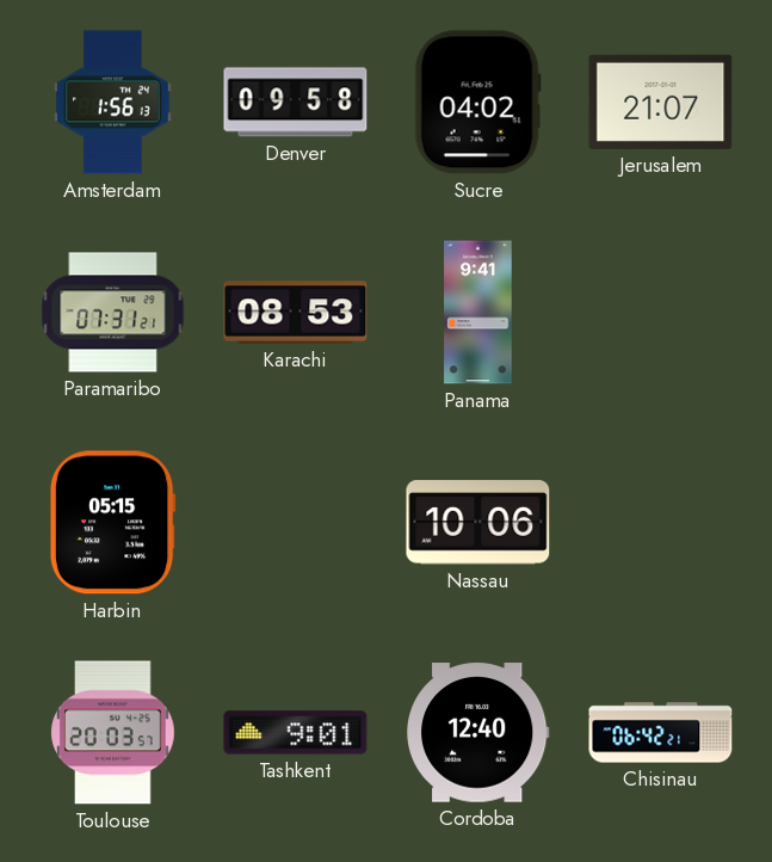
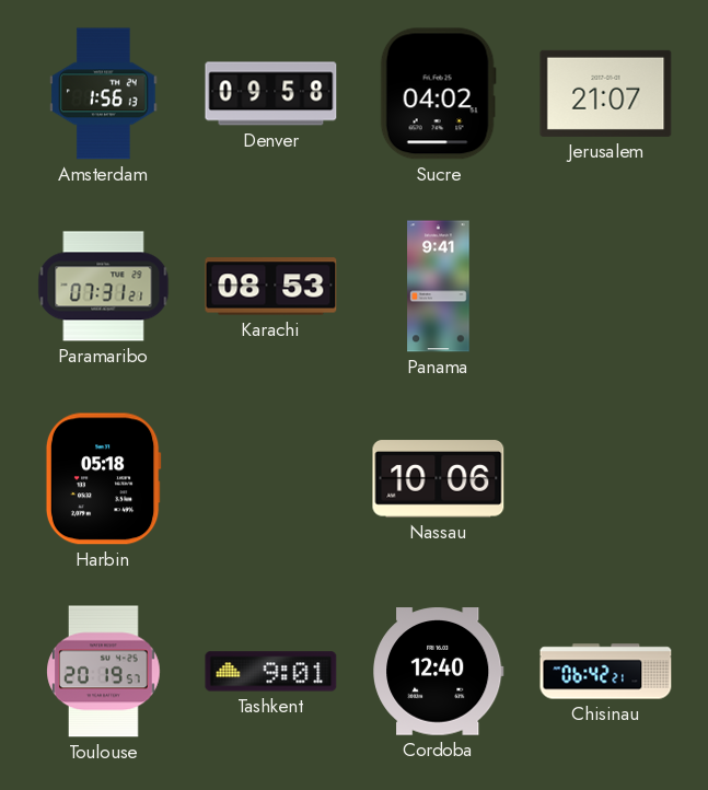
Harbin: 05:15 -> 05:18 (103, 479)
Toulouse: 20:03 -> 20:19 (104, 672)
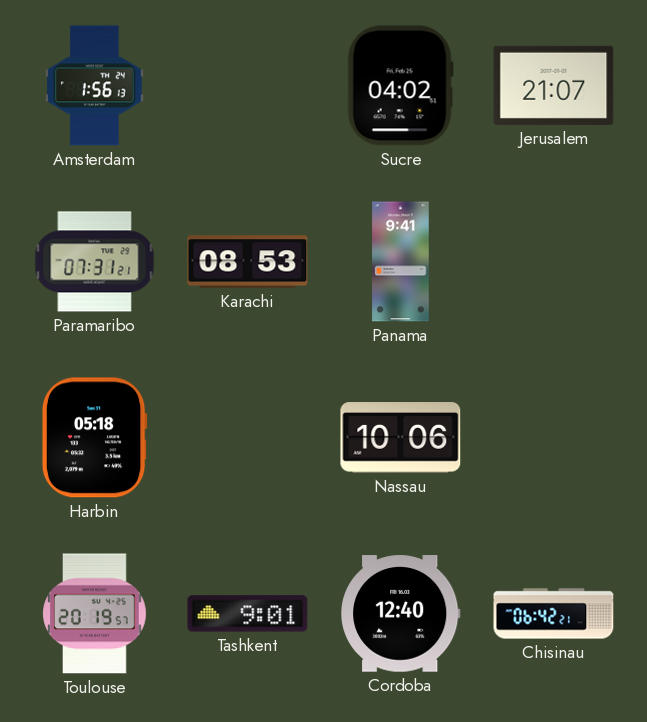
Denver: 09:58 -> none (271, 94)
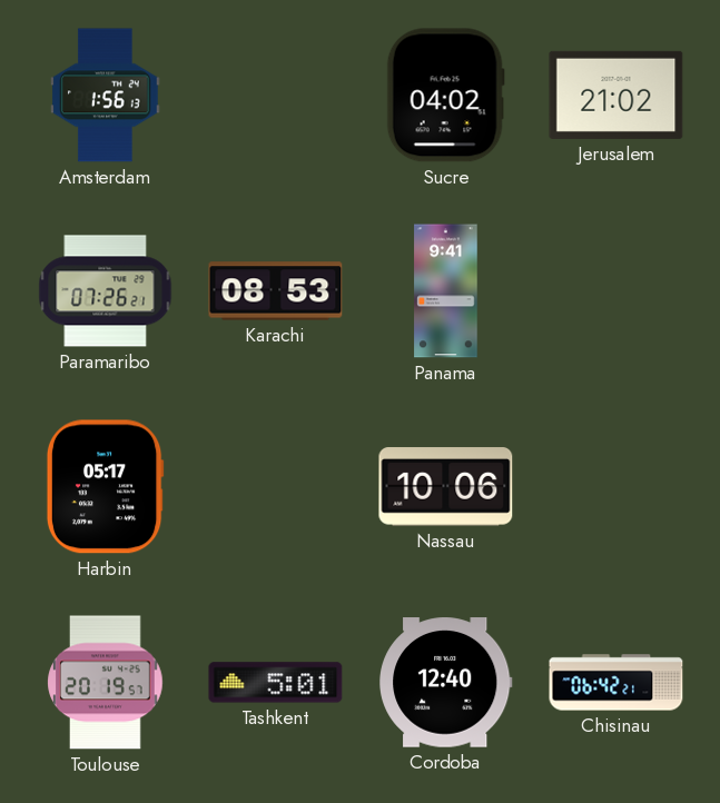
Jerusalem: 21:07 -> 21:02 (617, 95)
Paramaribo: 07:31 -> 07:26 (106, 291)
Harbin: 05:18 -> 05:17 (105, 487)
Tashkent: 9:01 -> 5:01 (276, 683)
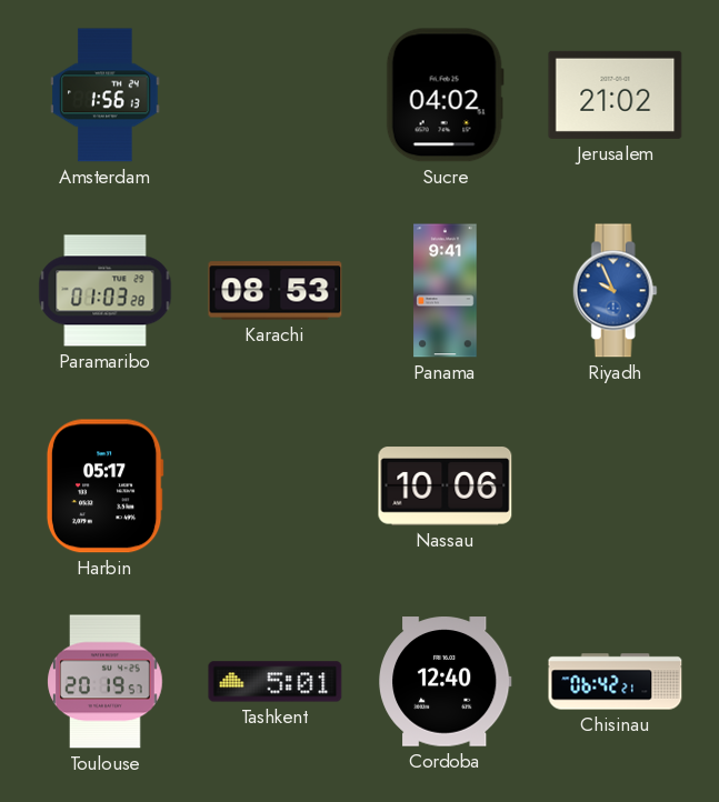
Paramaribo: 07:26 -> 01:03 (106, 291)
Riyadh: none -> 9:56 (615, 291)
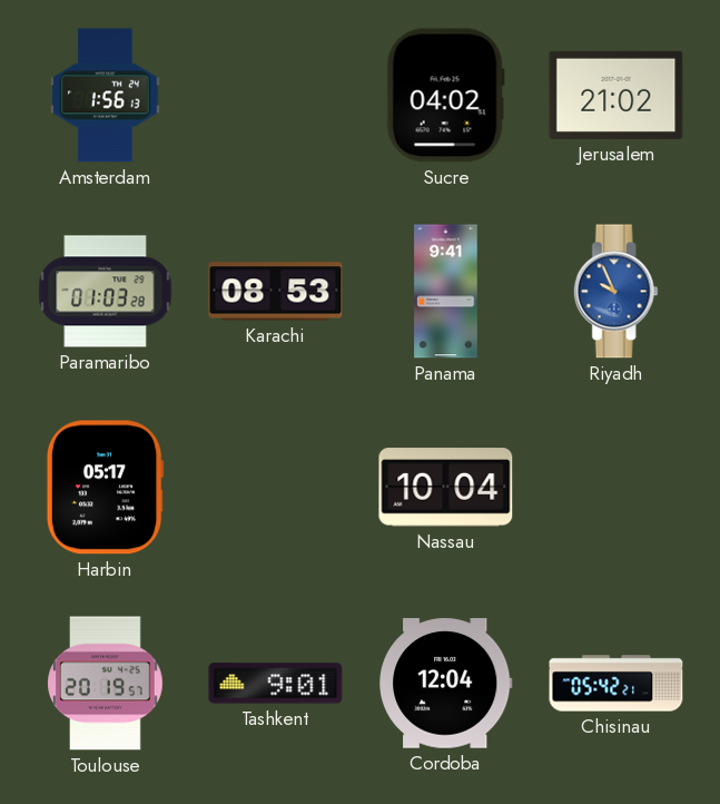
Nassau: 10:06 -> 10:04 (446, 488)
Tashkent: 5:01 -> 9:01 (276, 684)
Cordoba: 12:40 -> 12:04 (446, 684)
Chisinau: 06:42 -> 05:42 (617, 684)
